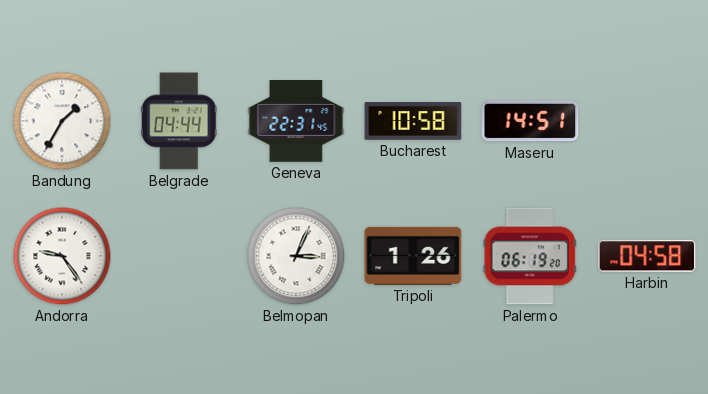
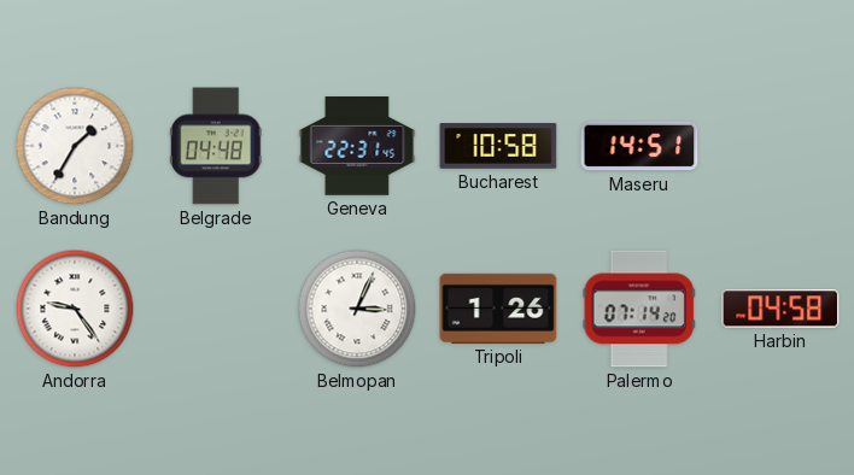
Belgrade: 04:44 -> 04:48 (216, 146)
Palermo: 06:19 -> 07:14 (639, 309)
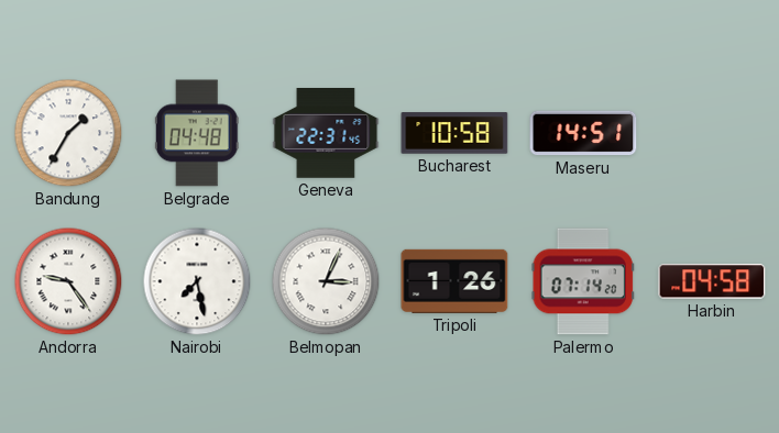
Nairobi: none -> 7:28 (197, 281)
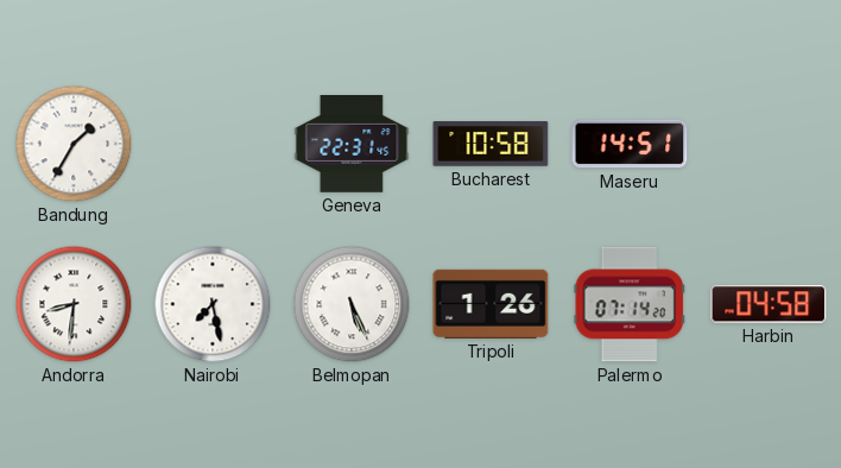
Belgrade: 04:48 -> none (197, 133)
Andorra: 9:24 -> 8:31 (74, 304)
Belmopan: 3:04 -> 5:26 (352, 304)
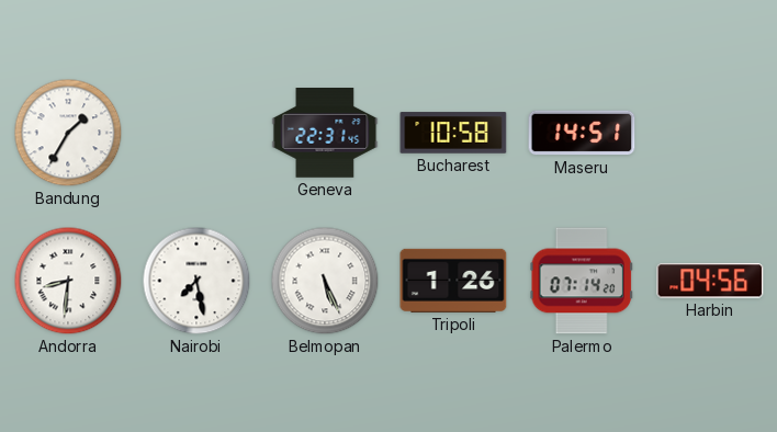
Harbin: 04:58 -> 04:56 (710, 281)
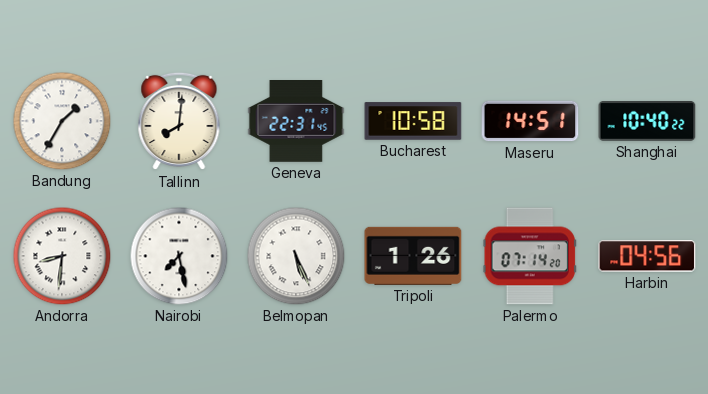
Tallinn: none -> 8:01 (179, 121)
Shanghai: none -> 10:40 (647, 122)
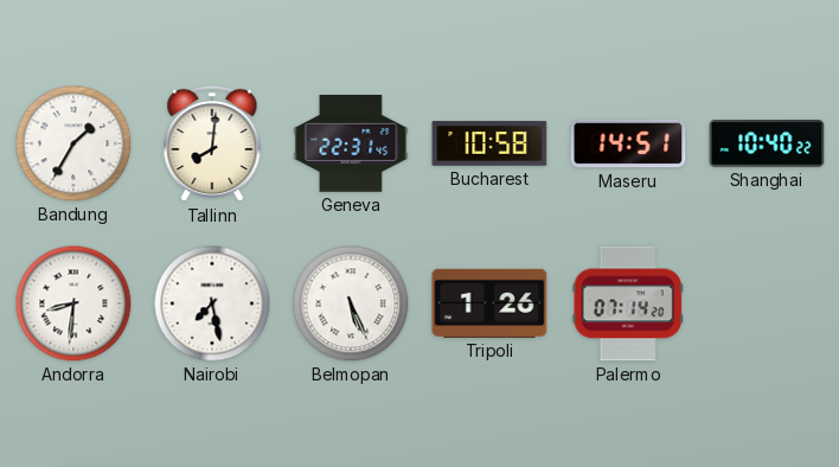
Harbin: 04:56 -> none (647, 256)
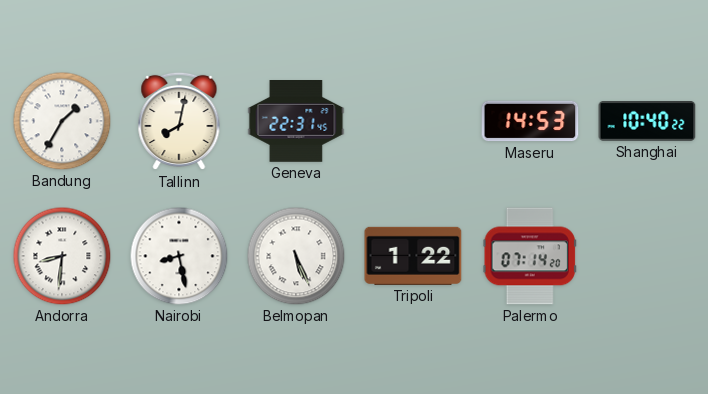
Tallinn: 8:01 -> 8:02 (179, 121)
Bucharest: 10:58 -> none (489, 143)
Maseru: 14:51 -> 14:53 (530, 121)
Nairobi: 7:28 -> 8:28 (179, 256)
Tripoli: 1:26 -> 1:22 (413, 256)
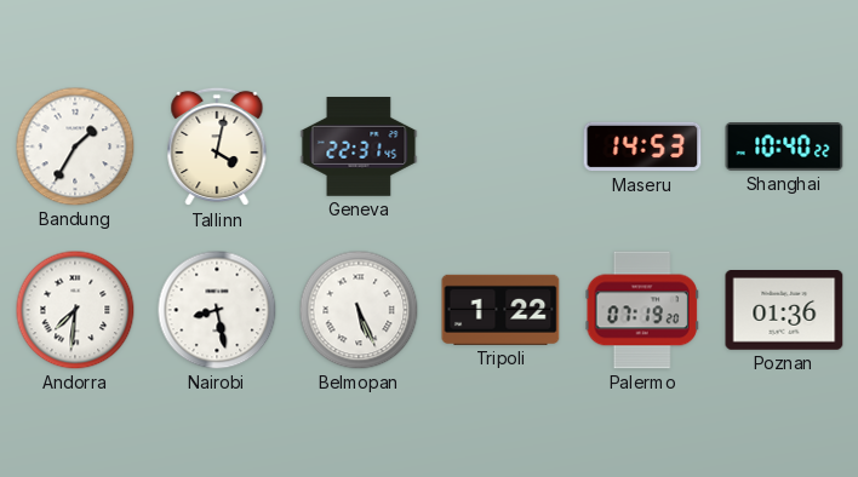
Tallinn: 8:02 -> 4:02 (217, 146)
Andorra: 8:31 -> 7:31 (75, 310)
Palermo: 07:14 -> 07:19 (642, 310)
Poznan: none -> 01:36 (784, 311)
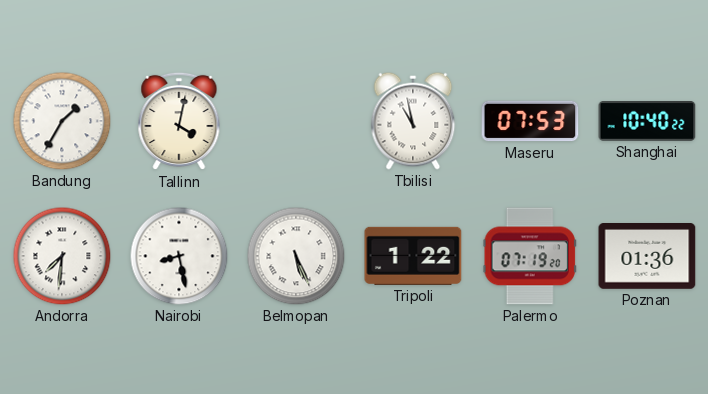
Geneva: 22:31 -> none (359, 148)
Tbilisi: none -> 10:58 (413, 121)
Maseru: 14:53 -> 07:53 (530, 121)
